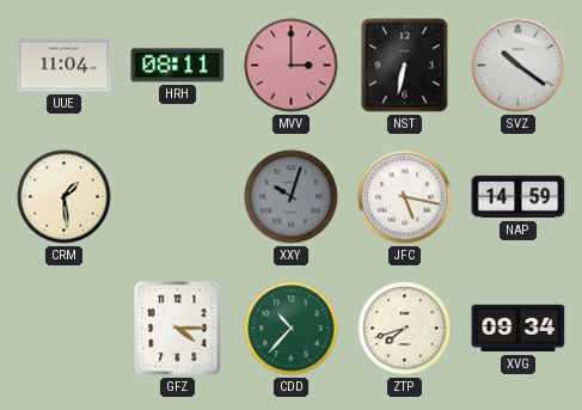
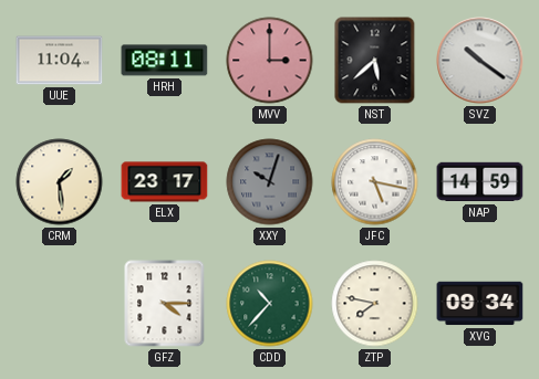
NST: 6:32 -> 5:38 (375, 61)
ELX: none -> 23:17 (165, 182)
ZTP: 7:42 -> 7:47 (375, 304)
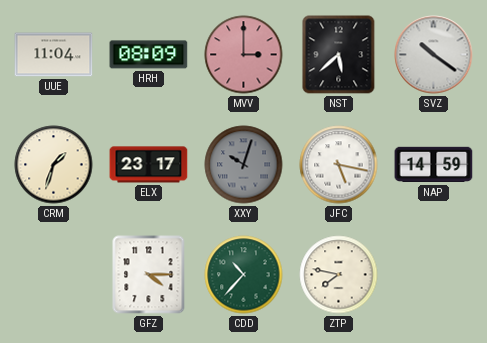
HRH: 08:11 -> 08:09 (149, 55)
CRM: 1:29 -> 1:33 (54, 165)
XVG: 09:34 -> none (480, 304)
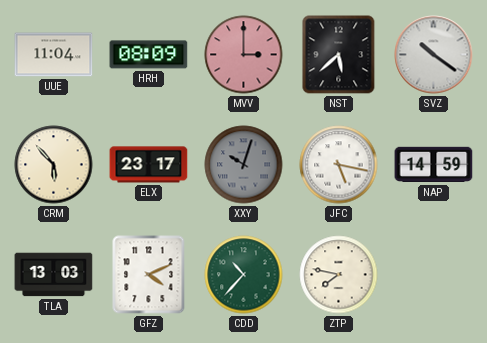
CRM: 1:33 -> 5:53 (54, 165)
TLA: none -> 13:03 (54, 275)
GFZ: 4:15 -> 4:11 (149, 275)
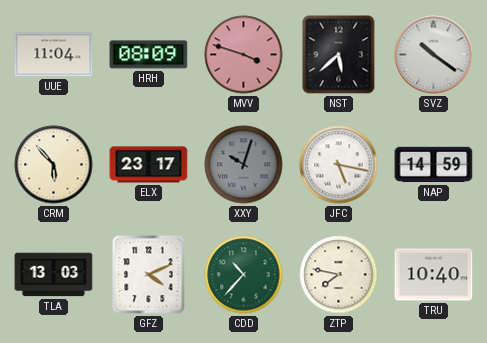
MVV: 3:00 -> 3:48 (244, 55)
TRU: none -> 10:40 (434, 275)
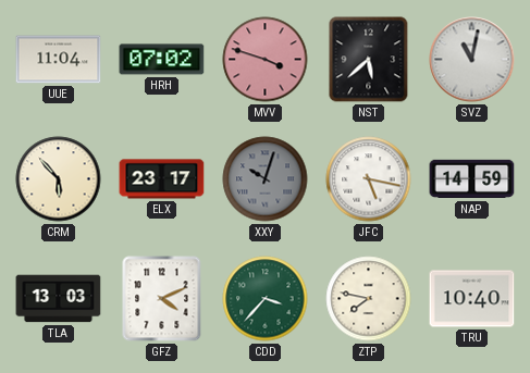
HRH: 08:09 -> 07:02 (162, 60)
SVZ: 10:21 -> 11:02 (472, 60)
CDD: 10:37 -> 3:37 (266, 299)
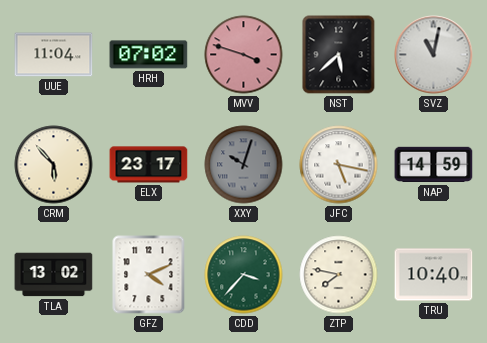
TLA: 13:03 -> 13:02 (54, 275)
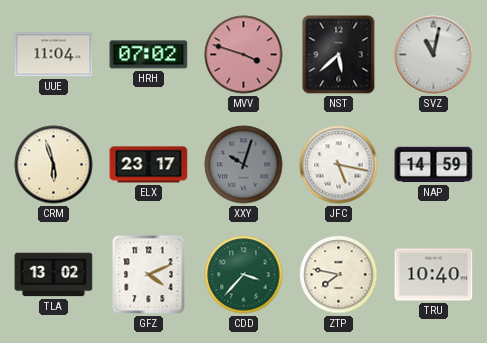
CRM: 5:53 -> 5:57 (54, 165)
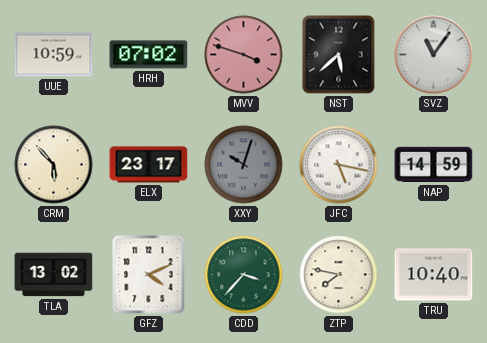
UUE: 11:04 -> 10:59 (54, 55)
SVZ: 11:02 -> 11:06 (434, 55)
CRM: 5:57 -> 5:53 (54, 165)
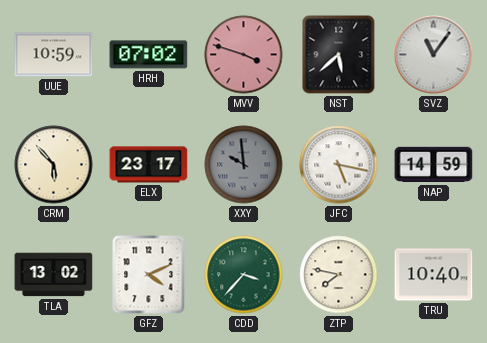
XXY: 10:03 -> 9:59 (244, 165)
